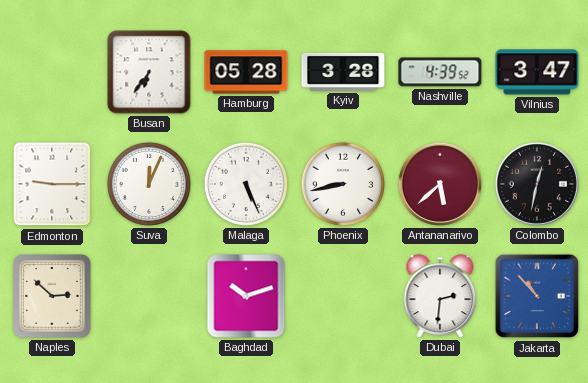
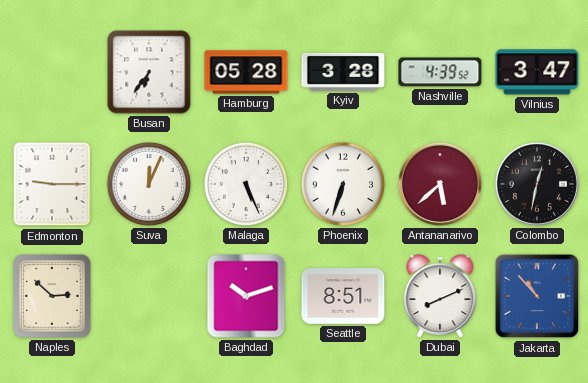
Phoenix: 8:43 -> 6:33 (343, 184)
Seattle: none -> 8:51 (343, 297)
Dubai: 2:31 -> 8:11 (440, 296)
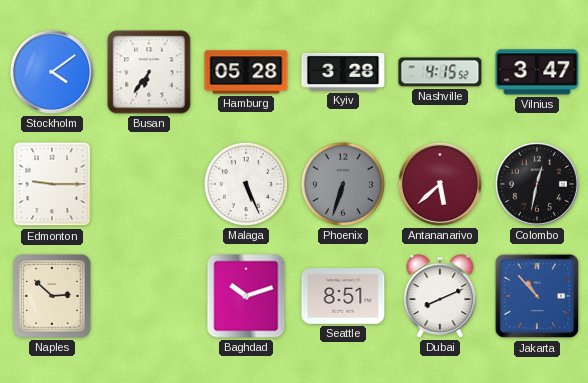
Stockholm: none -> 4:09 (52, 72)
Nashville: 4:39 -> 4:15 (440, 72)
Suva: 12:04 -> none (149, 184)
Phoenix dial: white -> grey (343, 184)
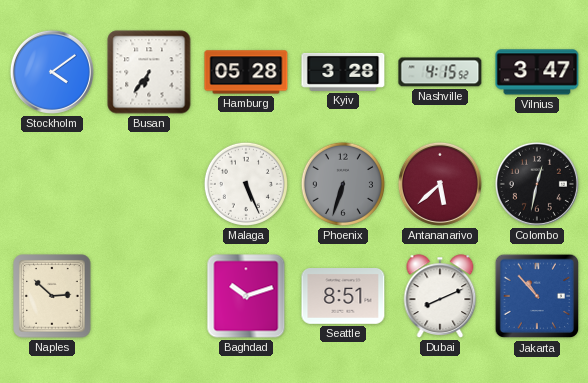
Edmonton: 9:15 -> none (52, 184)
